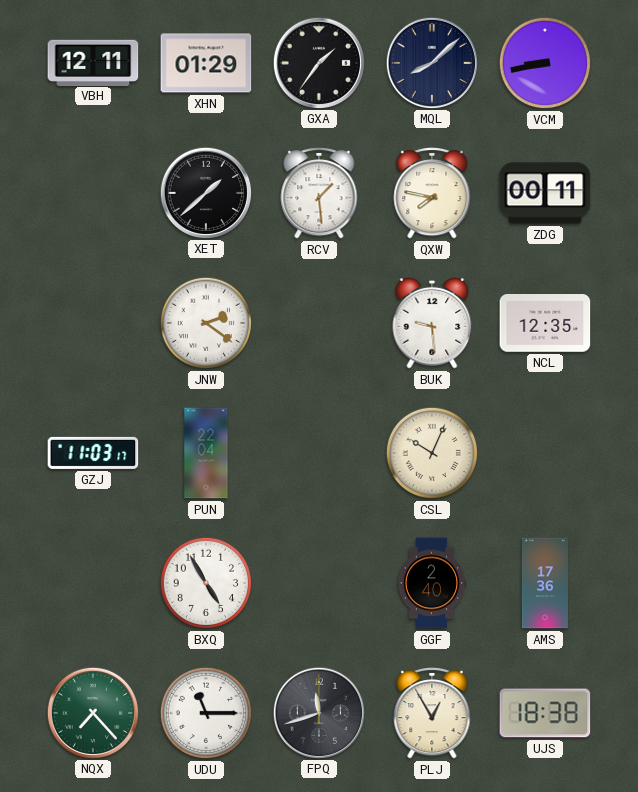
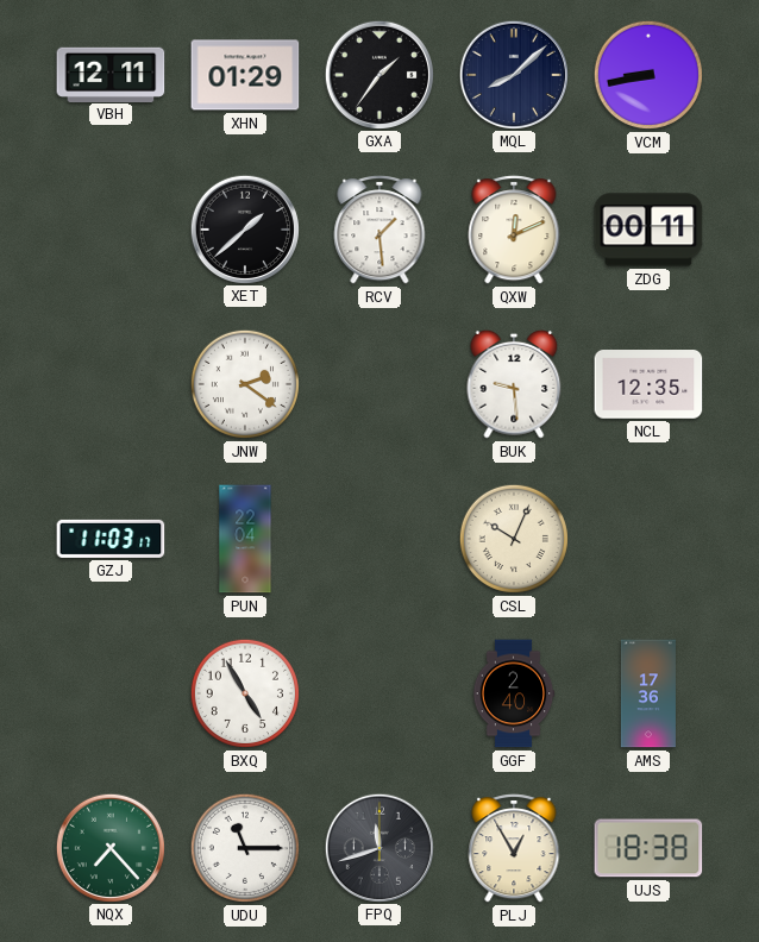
QXW: 7:47 -> 12:11 (514, 230)
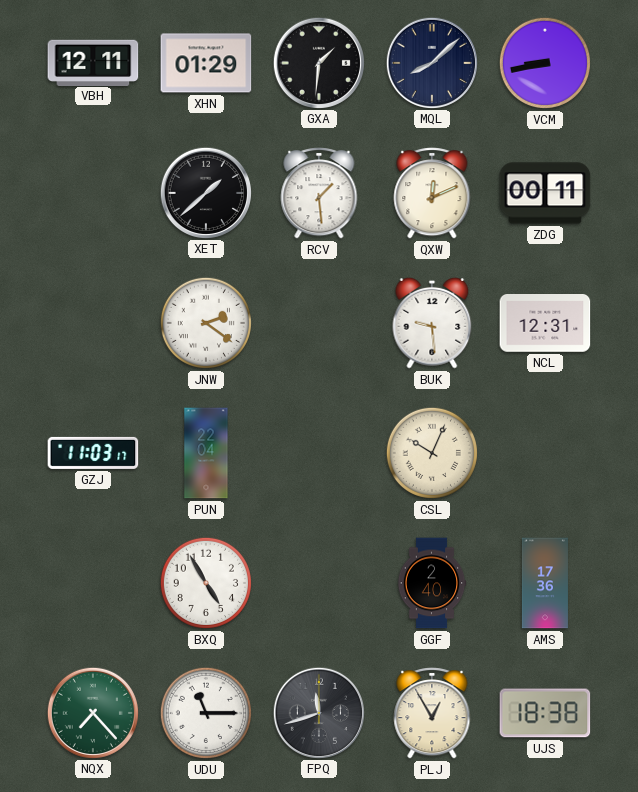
GXA: 1:36 -> 1:31 (318, 62)
NCL: 12:35 -> 12:31 (545, 323)
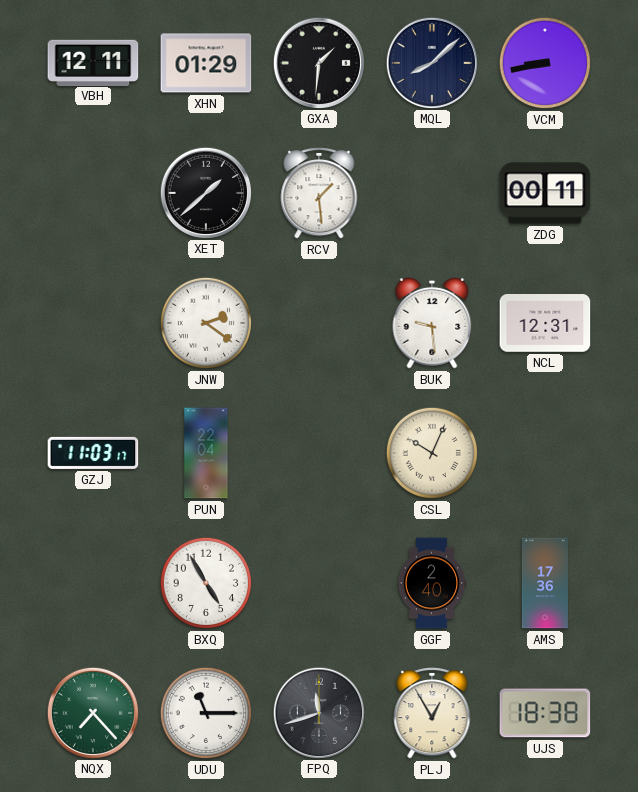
QXW: 12:11 -> none (432, 193)
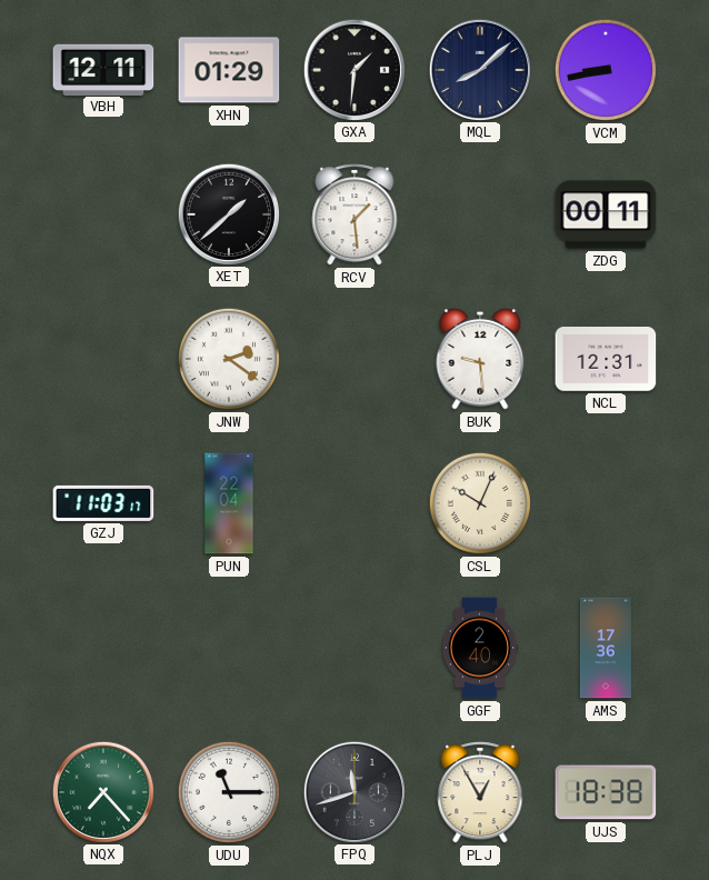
BXQ: 4:55 -> none (206, 583)
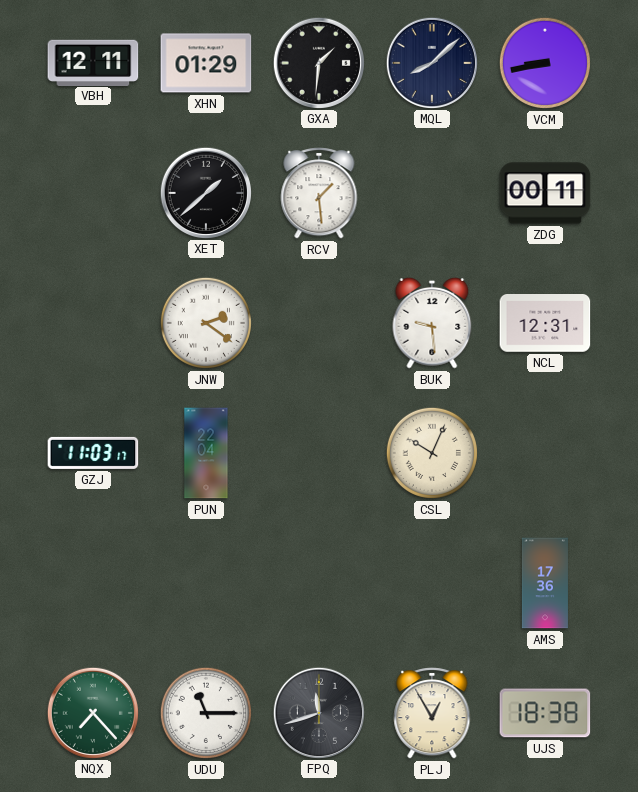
GGF: 2:40 -> none (480, 648)
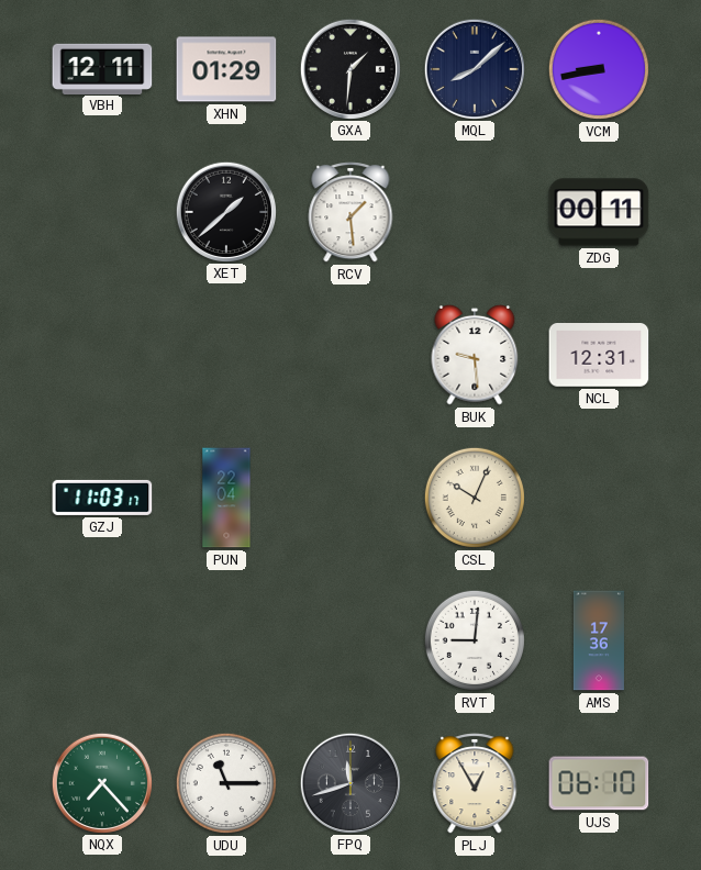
JNW: 2:21 -> none (206, 323)
RVT: none -> 9:01 (475, 640)
UJS: 18:38 -> 06:10 (599, 783)
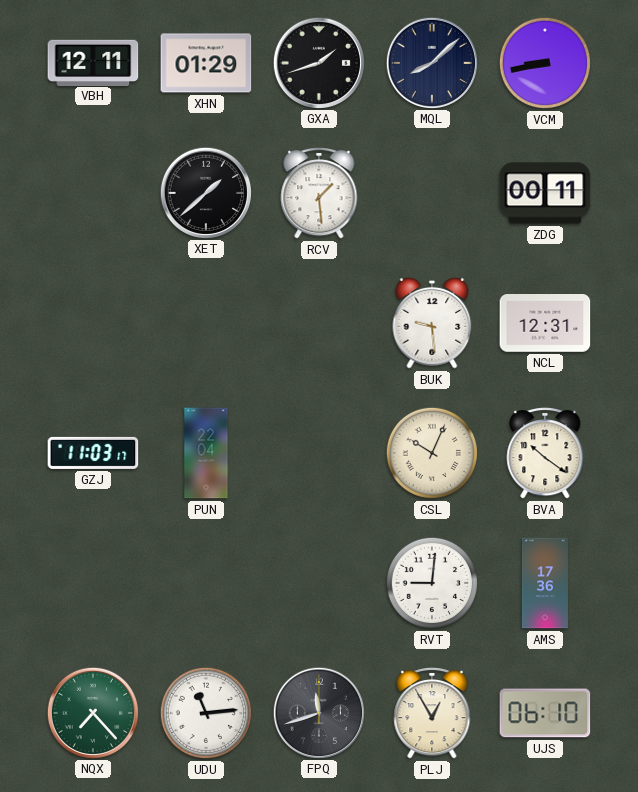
GXA: 1:31 -> 1:42 (318, 62)
BVA: none -> 10:21 (545, 453)
UDU: 11:15 -> 11:14 (206, 713)
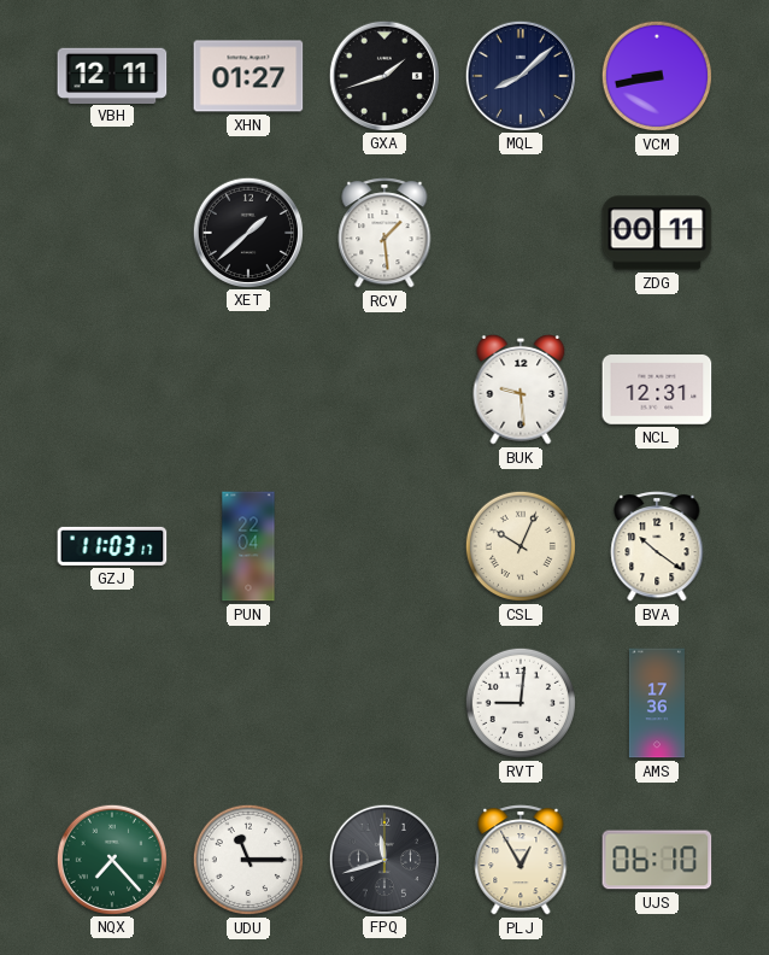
XHN: 01:29 -> 01:27 (248, 76)
UDU: 11:14 -> 11:15 (248, 860)
